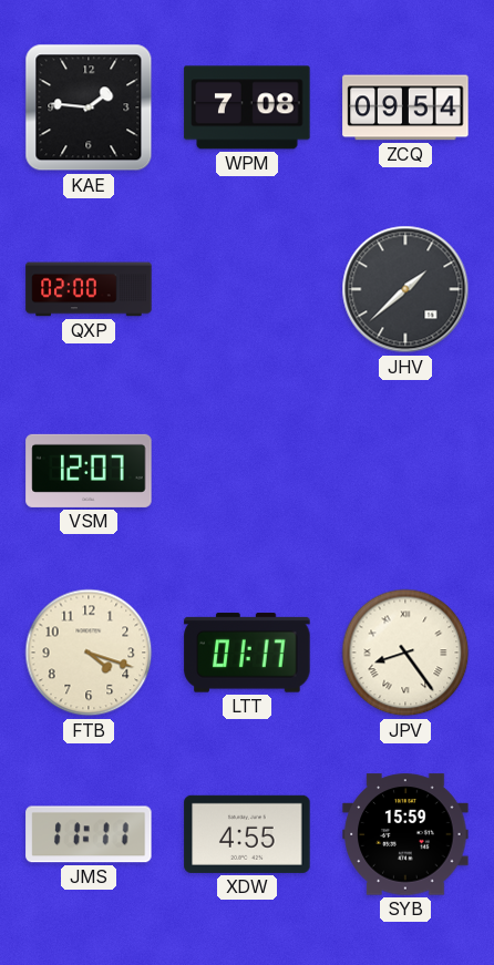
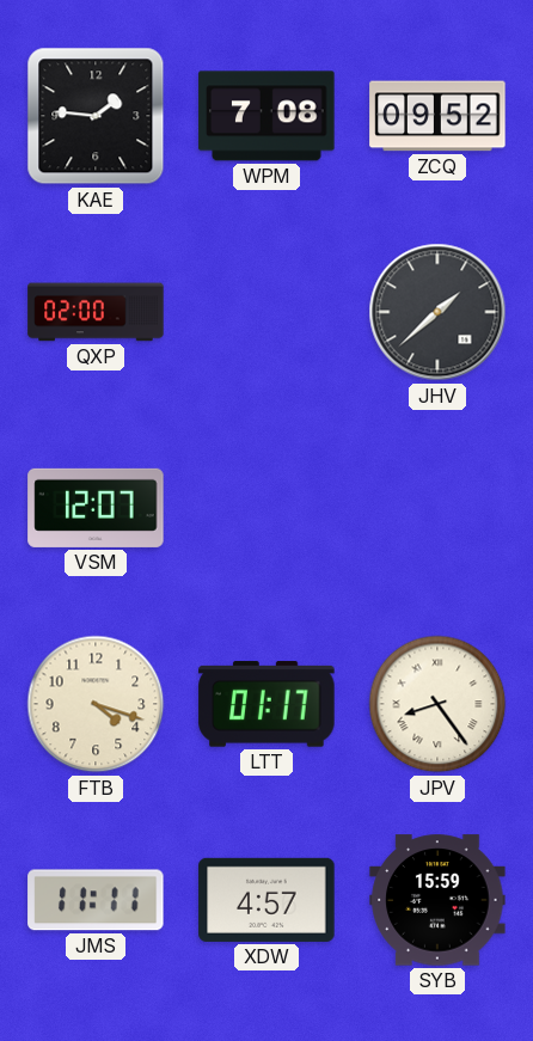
ZCQ: 09:54 -> 09:52 (437, 116)
XDW: 4:55 -> 4:57 (266, 900)
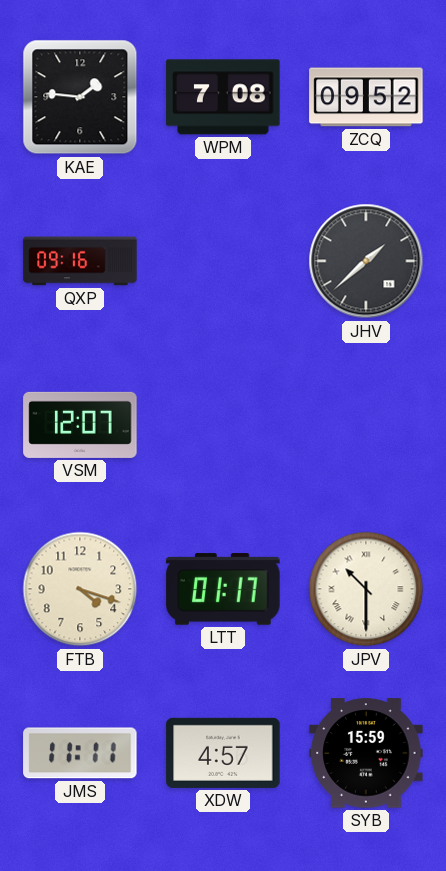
QXP: 02:00 -> 09:16 (80, 261)
JPV: 8:24 -> 10:30 (366, 589)
